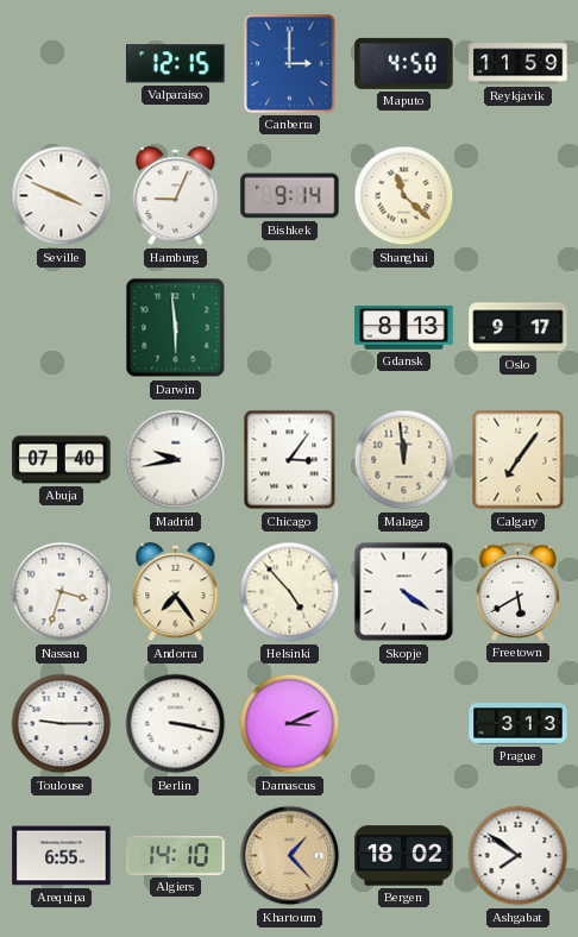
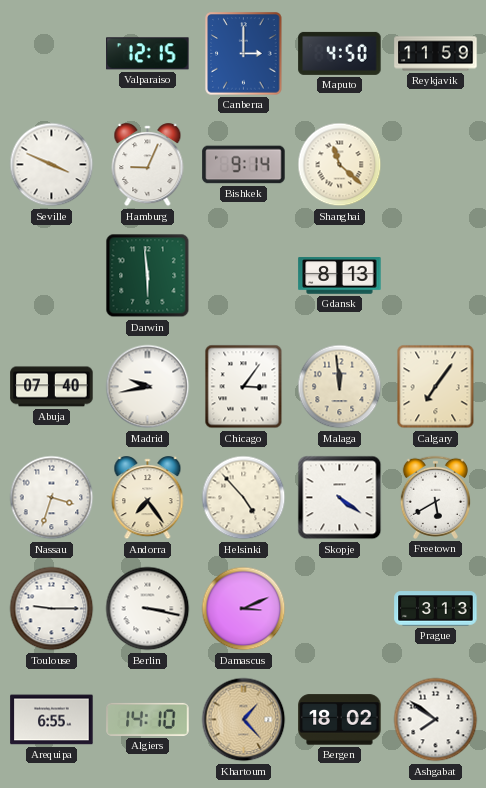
Oslo: 9:17 -> none (519, 328)
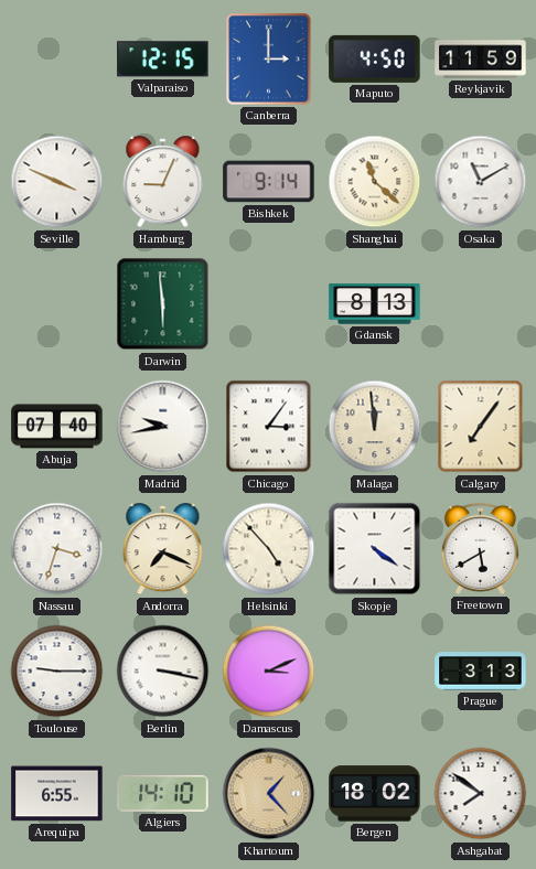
Osaka: none -> 11:10 (481, 182)
Andorra: 7:24 -> 7:19 (163, 549)
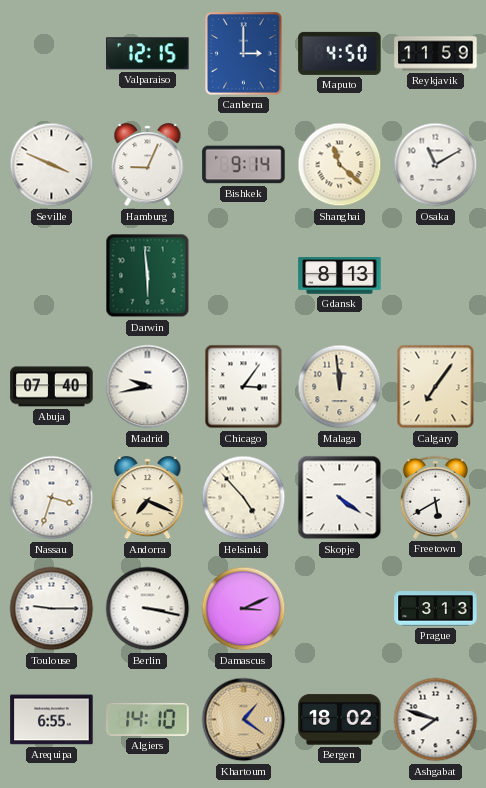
Khartoum: 1:23 -> 1:21 (244, 720)
Ashgabat: 7:51 -> 7:48 (436, 720)
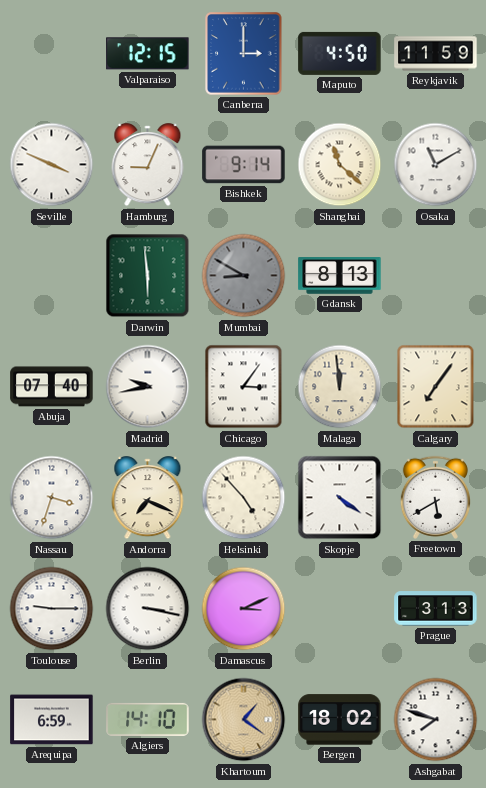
Mumbai: none -> 8:50 (244, 276)
Arequipa: 6:55 -> 6:59 (52, 720)
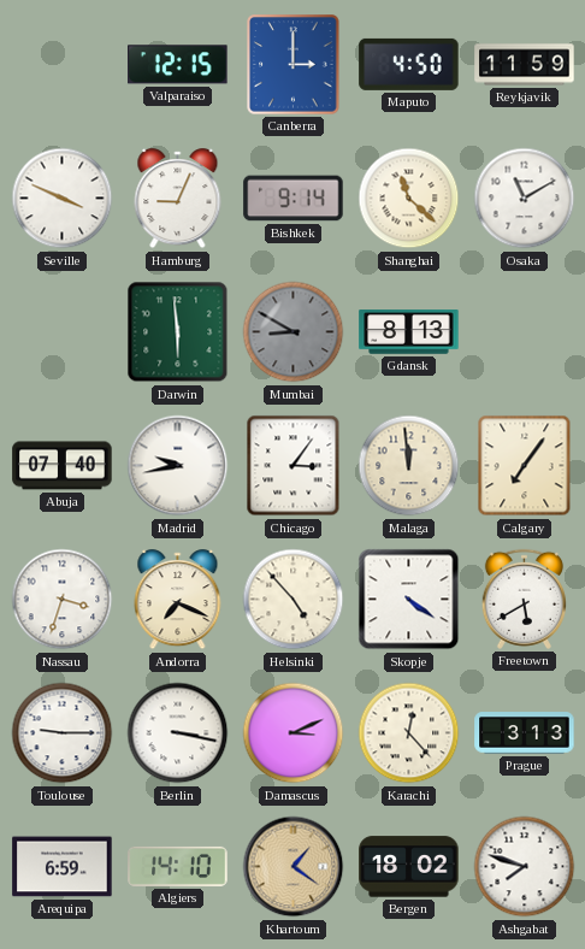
Karachi: none -> 12:23 (409, 733)
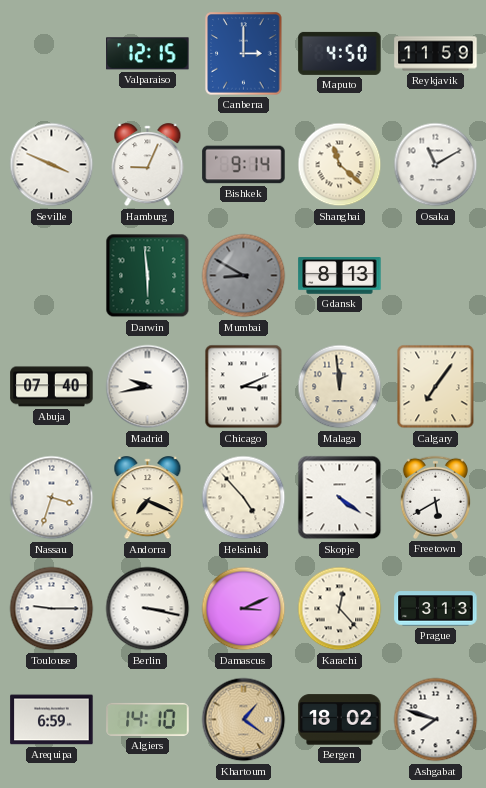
Chicago: 3:06 -> 3:11 (244, 387)
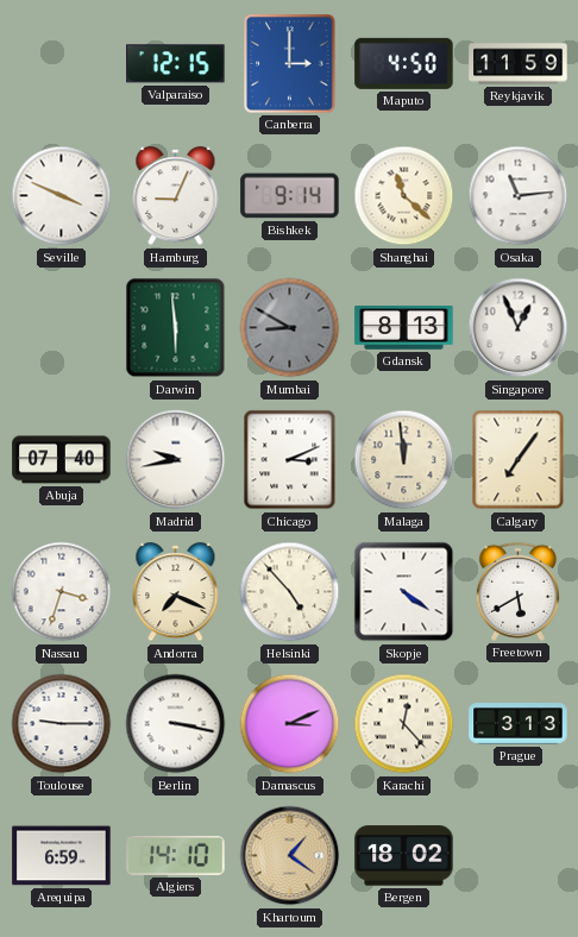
Osaka: 11:10 -> 11:14 (519, 196)
Singapore: none -> 12:56 (519, 328)
Ashgabat: 7:48 -> none (436, 720)
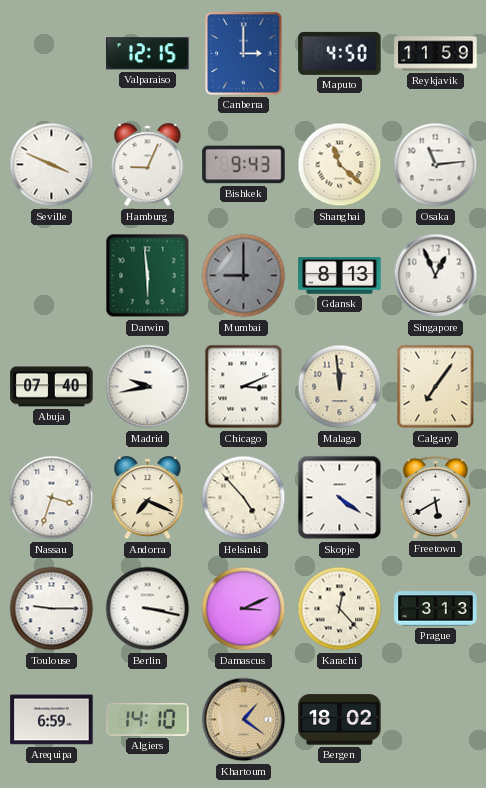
Bishkek: 9:14 -> 9:43 (244, 165)
Mumbai: 8:50 -> 9:00 (244, 276)
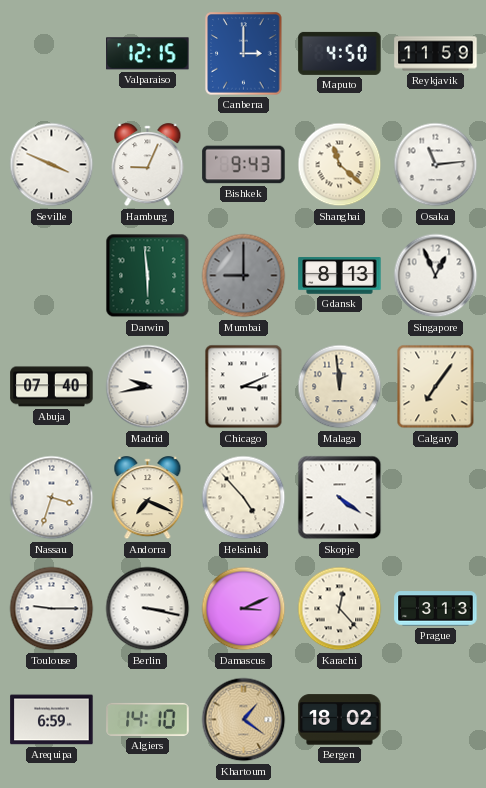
Freetown: 5:40 -> none (435, 497)
